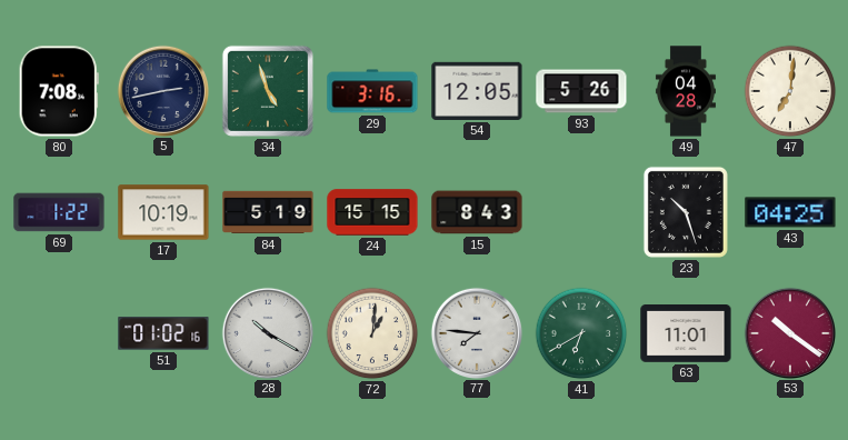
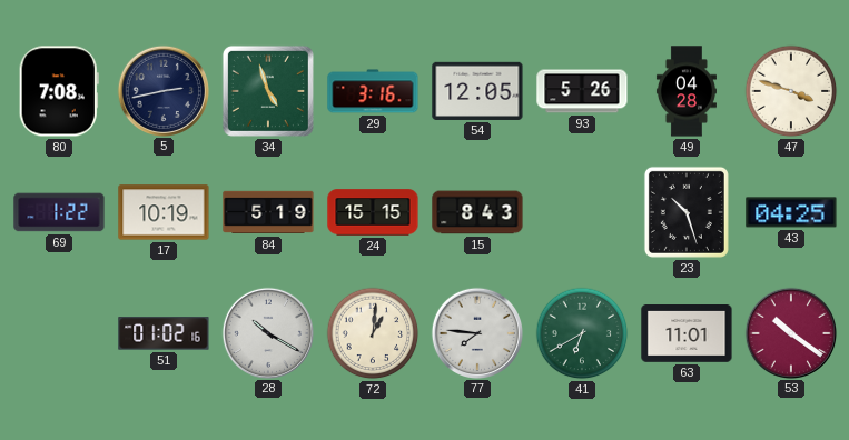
47: 7:01 -> 3:48 (791, 91)
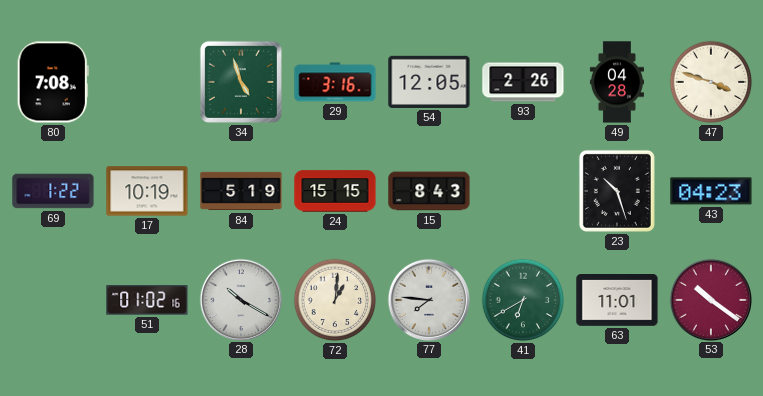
5: 2:43 -> none (162, 90)
93: 5:26 -> 2:26 (523, 82)
43: 04:25 -> 04:23 (711, 191)
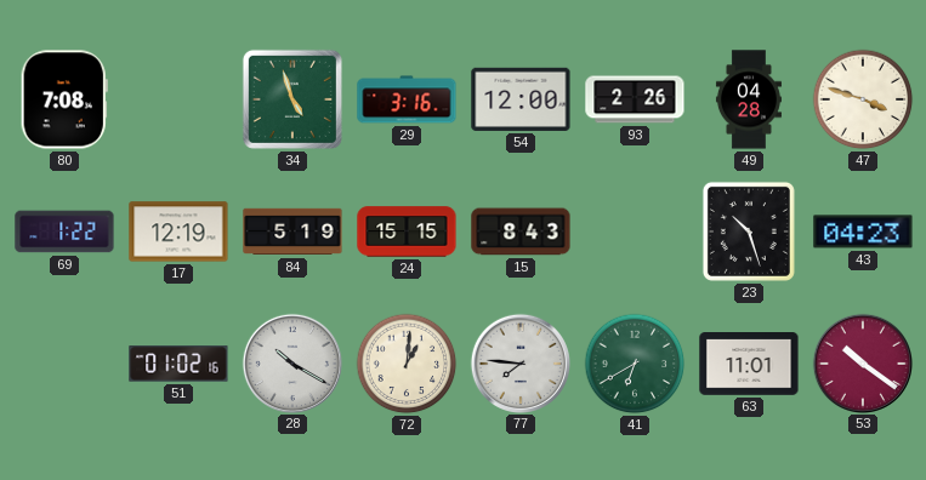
54: 12:05 -> 12:00 (521, 99)
17: 10:19 -> 12:19 (178, 232)
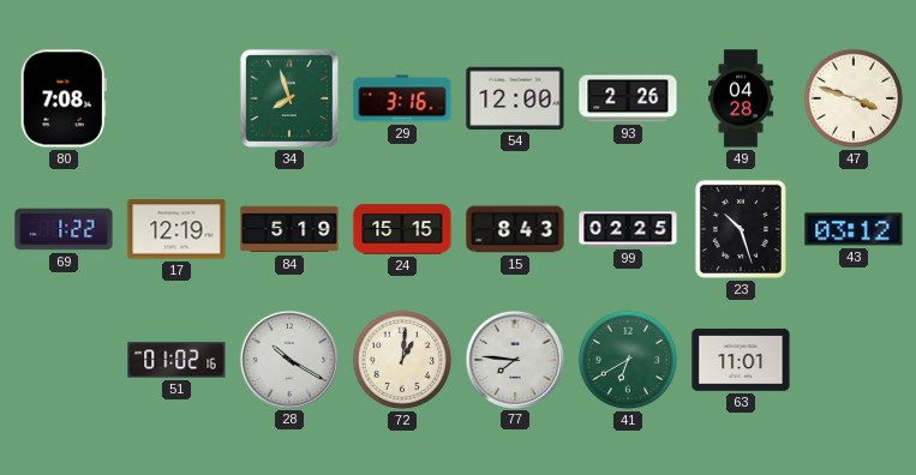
34: 4:57 -> 7:57 (289, 98)
99: none -> 02:25 (628, 229)
43: 04:23 -> 03:12 (854, 229)
53: 10:21 -> none (862, 362)
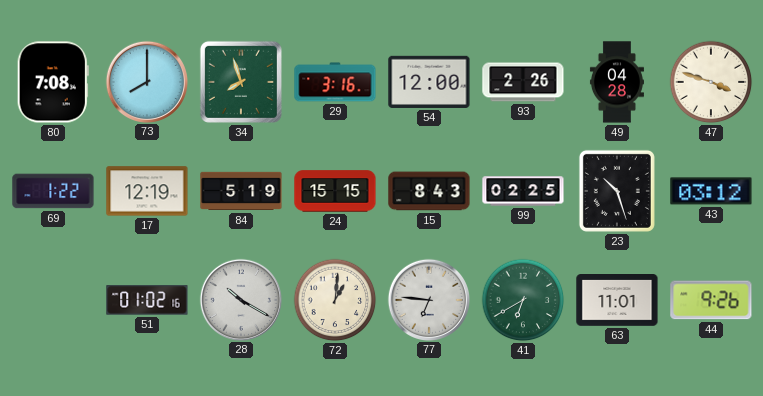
73: none -> 8:00 (146, 81)
77: 7:46 -> 6:46 (428, 299)
44: none -> 9:26 (711, 300)
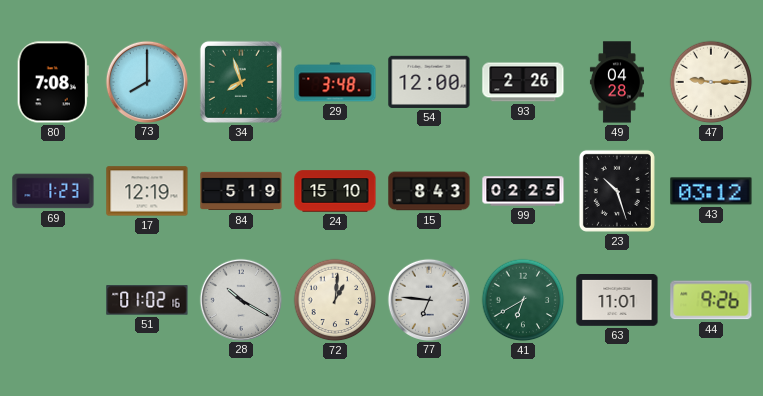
29: 3:16 -> 3:48 (335, 82)
47: 3:48 -> 9:15 (711, 82)
69: 1:22 -> 1:23 (53, 191)
24: 15:15 -> 15:10 (335, 191)
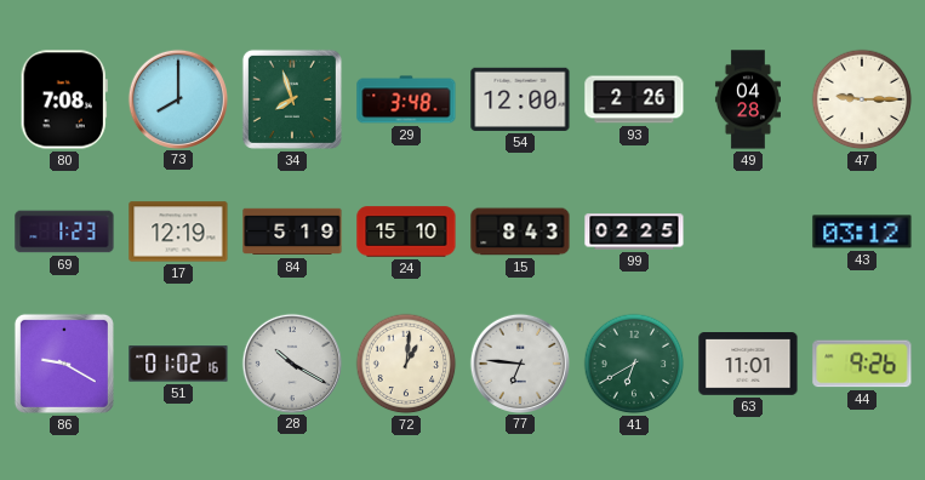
23: 10:27 -> none (617, 191)
86: none -> 9:20 (64, 364)
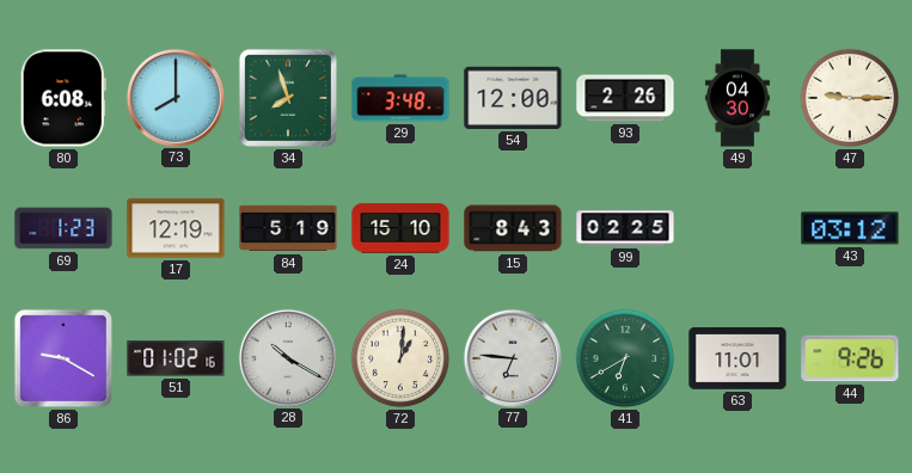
80: 7:08 -> 6:08 (63, 98)
49: 04:28 -> 04:30 (737, 98)
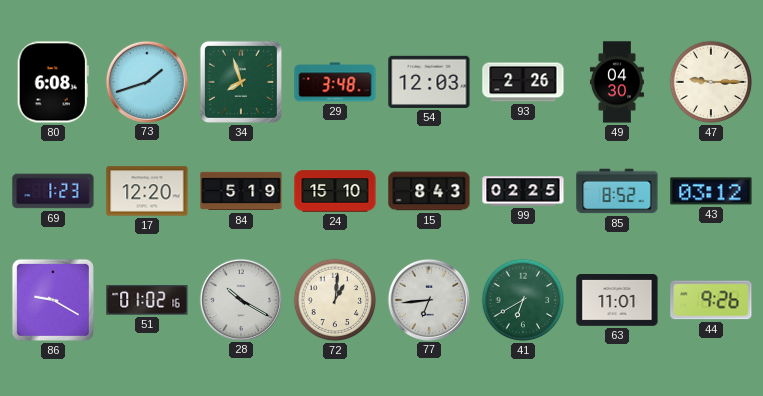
73: 8:00 -> 1:42 (146, 81)
54: 12:00 -> 12:03 (429, 82)
17: 12:19 -> 12:20 (147, 191)
85: none -> 8:52 (617, 191)
77: 6:46 -> 6:44 (428, 299)
